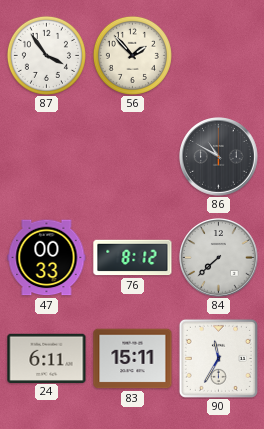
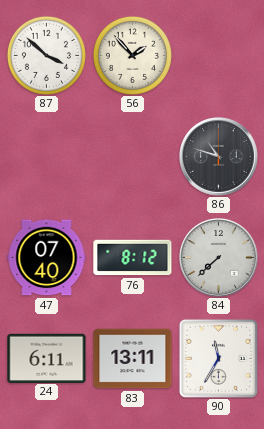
87: 3:54 -> 3:52 (46, 55)
86: 10:50 -> 10:48 (219, 157)
47: 00:33 -> 07:40 (47, 258)
83: 15:11 -> 13:11 (133, 359)
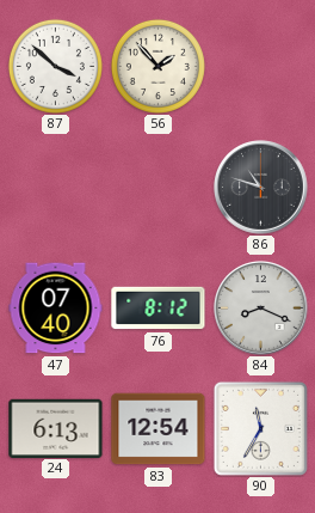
84: 7:38 -> 8:19 (261, 309)
24: 6:11 -> 6:13 (56, 428)
83: 13:11 -> 12:54 (159, 429)
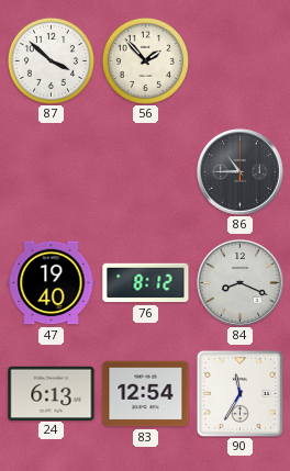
86: 10:48 -> 10:45 (241, 172)
47: 07:40 -> 19:40 (52, 283)
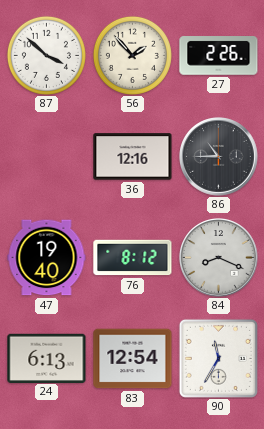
27: none -> 2:26 (219, 56)
36: none -> 12:16 (133, 157)
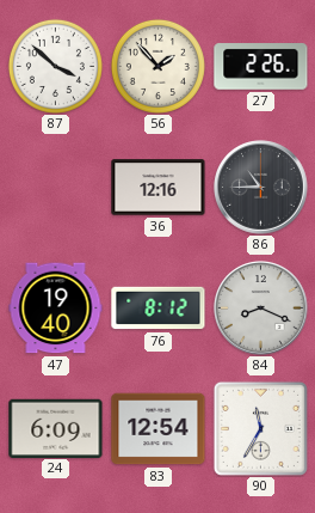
24: 6:13 -> 6:09 (56, 428)
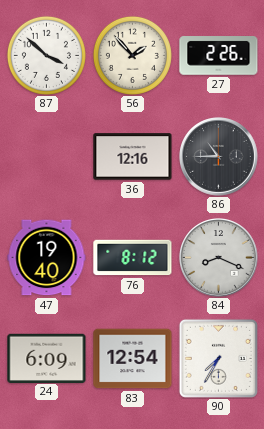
90: 11:35 -> 7:35 (218, 358)
